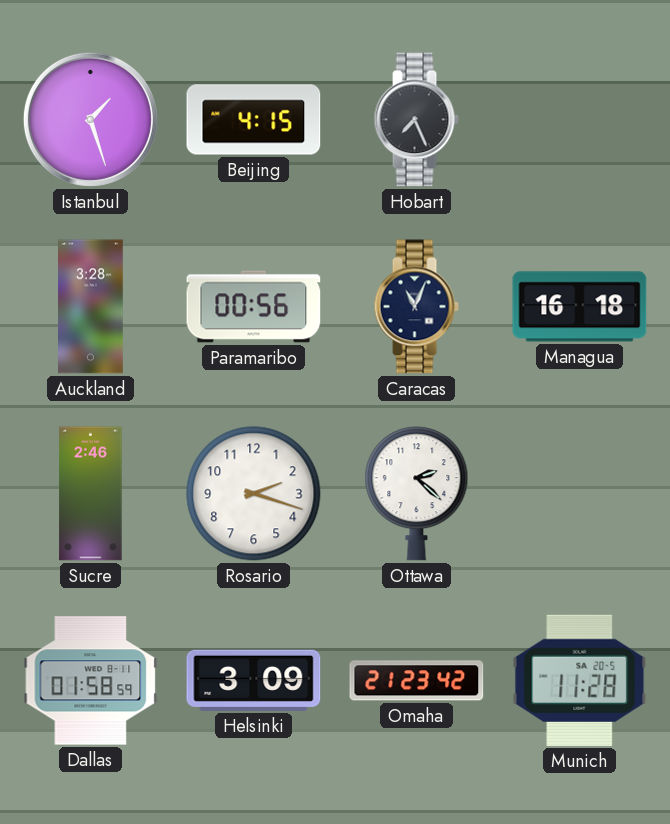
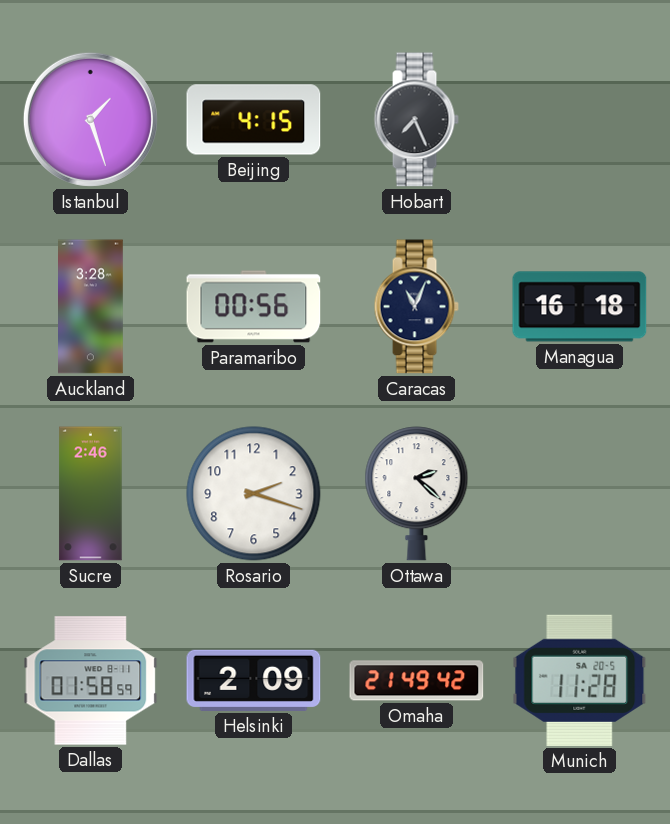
Helsinki: 3:09 -> 2:09 (254, 680)
Omaha: 21:23 -> 21:49 (417, 681)
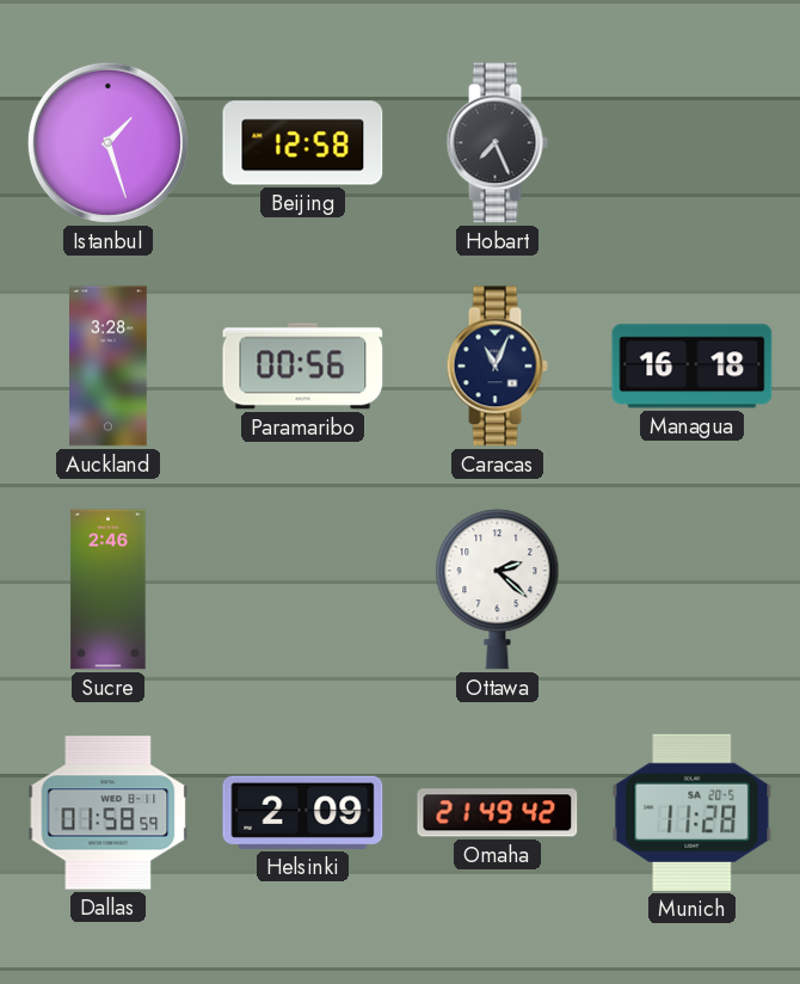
Beijing: 4:15 -> 12:58 (303, 143)
Rosario: 2:18 -> none (254, 494)
